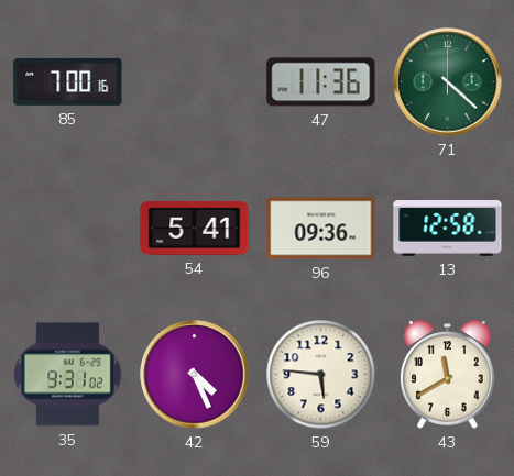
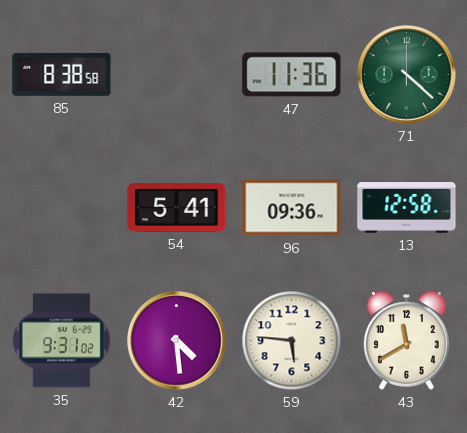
85: 7:00 -> 8:38 (62, 74)
42: 4:26 -> 4:29 (177, 341)
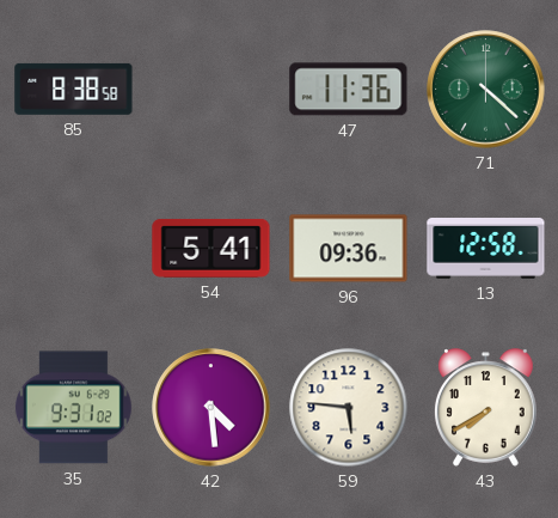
43: 11:40 -> 7:40 (486, 408)
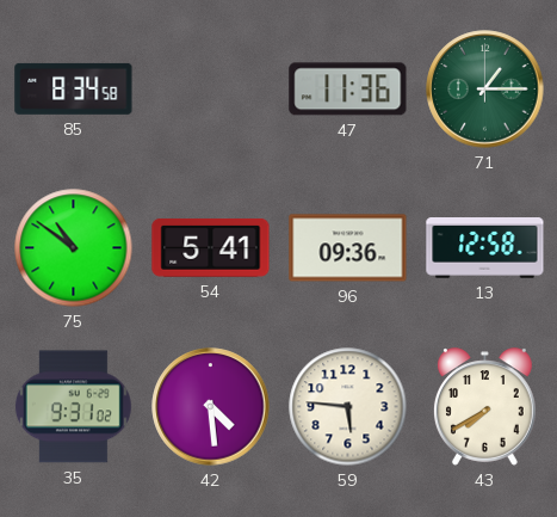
85: 8:38 -> 8:34 (74, 88)
71: 4:22 -> 1:15 (485, 90)
75: none -> 10:51 (74, 248)
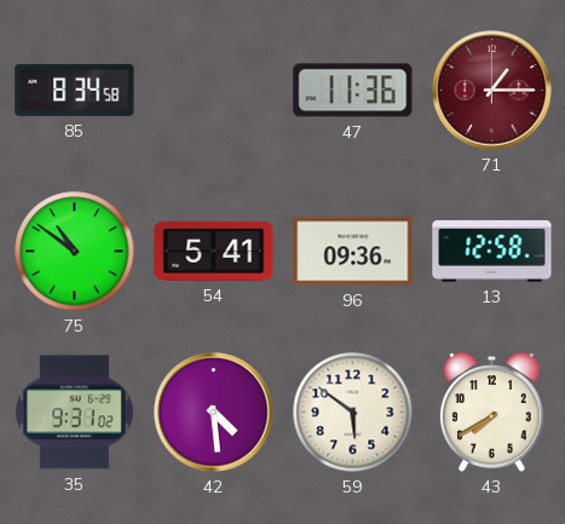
71 dial: green -> burgundy (492, 91)
59: 5:46 -> 5:51 (353, 413)
